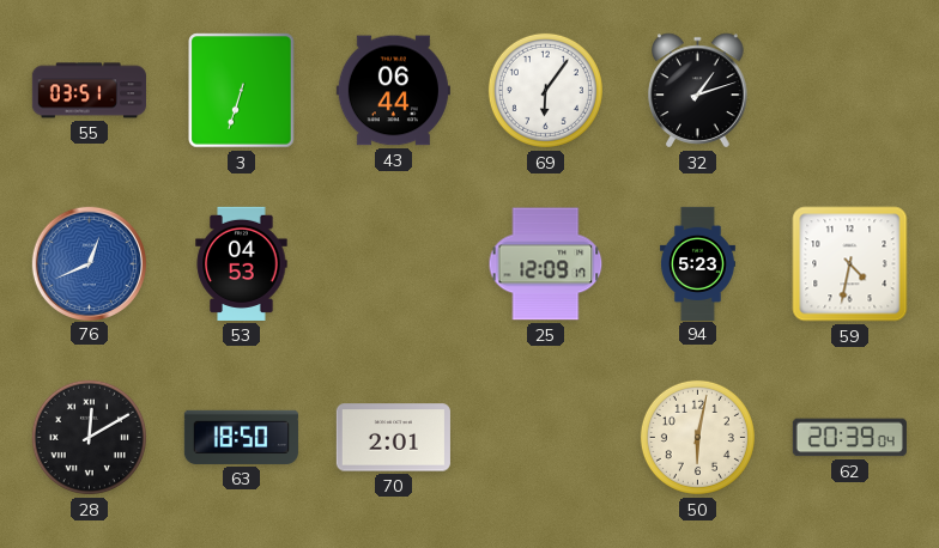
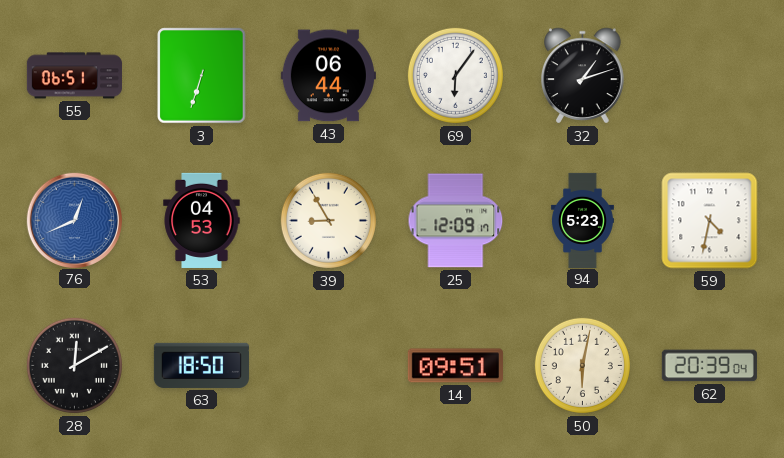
55: 03:51 -> 06:51 (74, 76)
39: none -> 8:55 (328, 220)
70: 2:01 -> none (393, 438)
14: none -> 09:51 (455, 366)
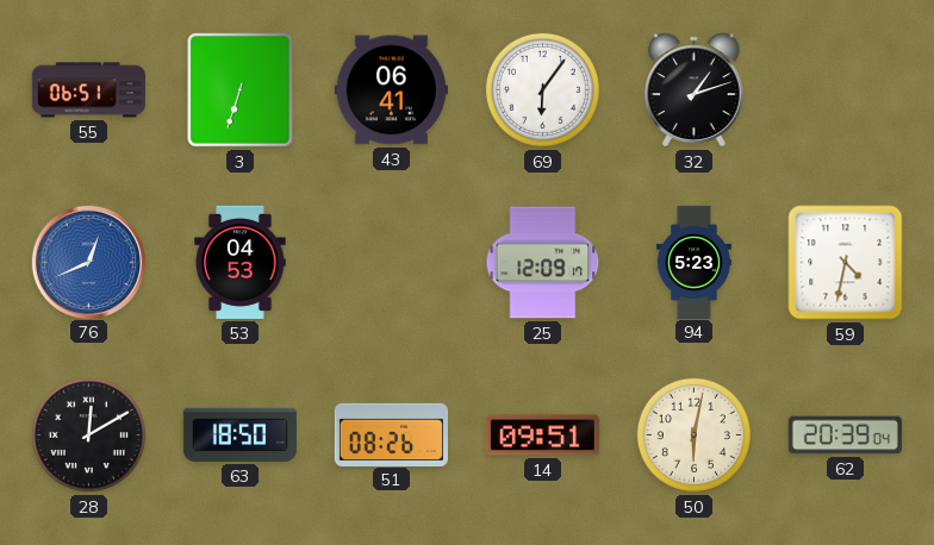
43: 06:44 -> 06:41 (391, 90)
39: 8:55 -> none (328, 220)
51: none -> 08:26 (391, 434)
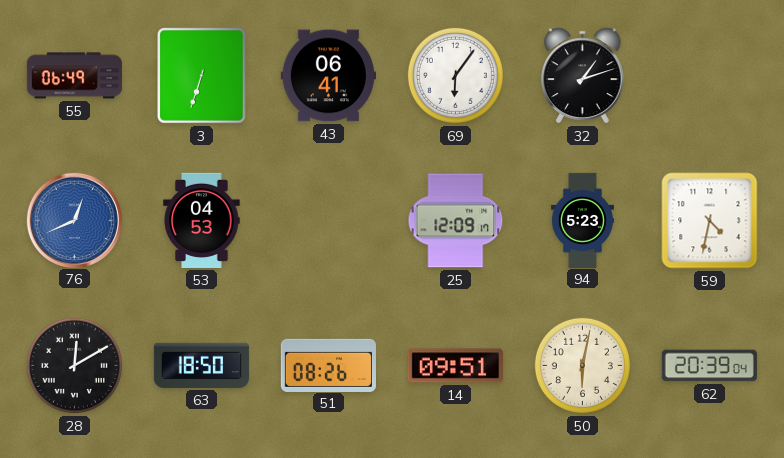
55: 06:51 -> 06:49 (74, 76)
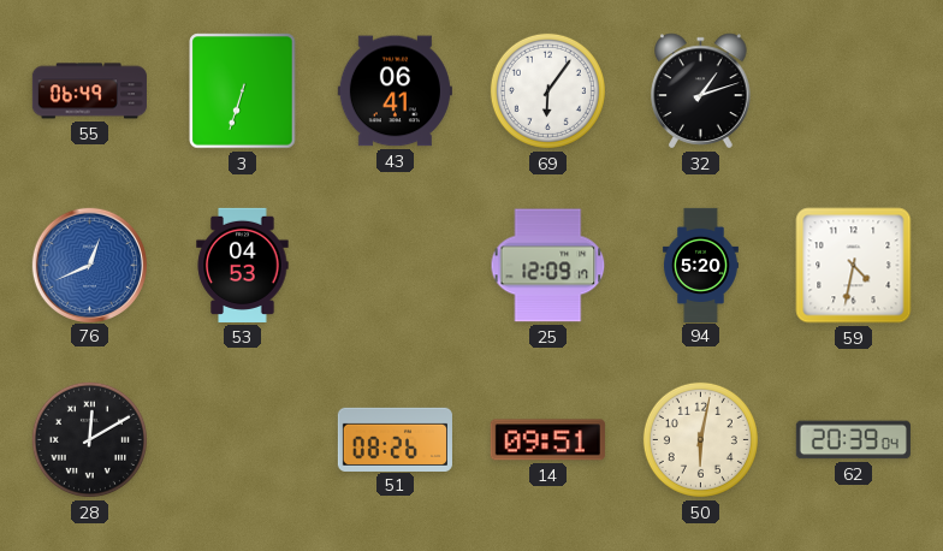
94: 5:23 -> 5:20 (700, 265)
63: 18:50 -> none (201, 365)
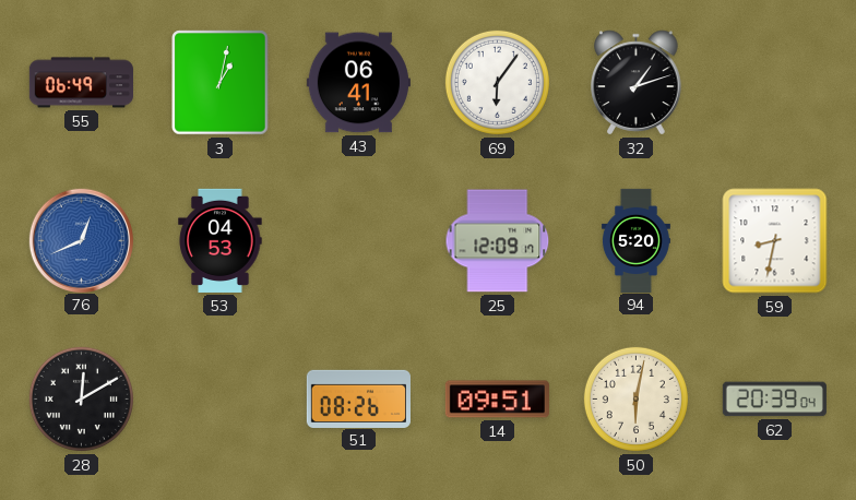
3: 6:33 -> 1:02 (221, 83)
59: 4:32 -> 8:32 (775, 241)
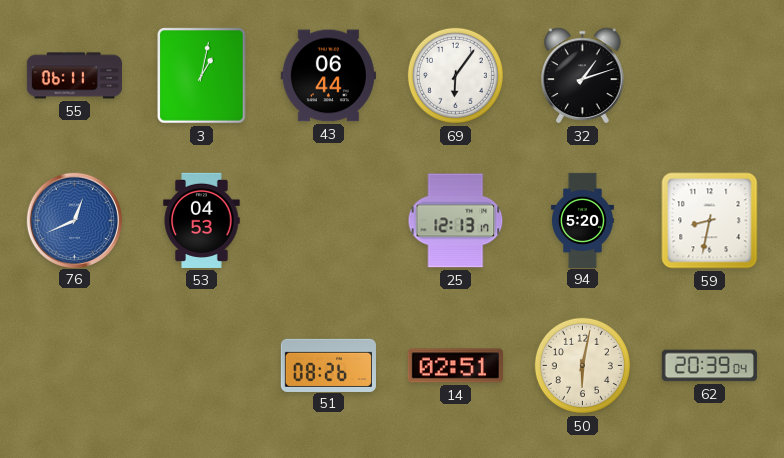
55: 06:49 -> 06:11 (74, 76)
43: 06:41 -> 06:44 (328, 76)
25: 12:09 -> 12:13 (456, 221)
28: 12:10 -> none (81, 398)
14: 09:51 -> 02:51 (455, 366)
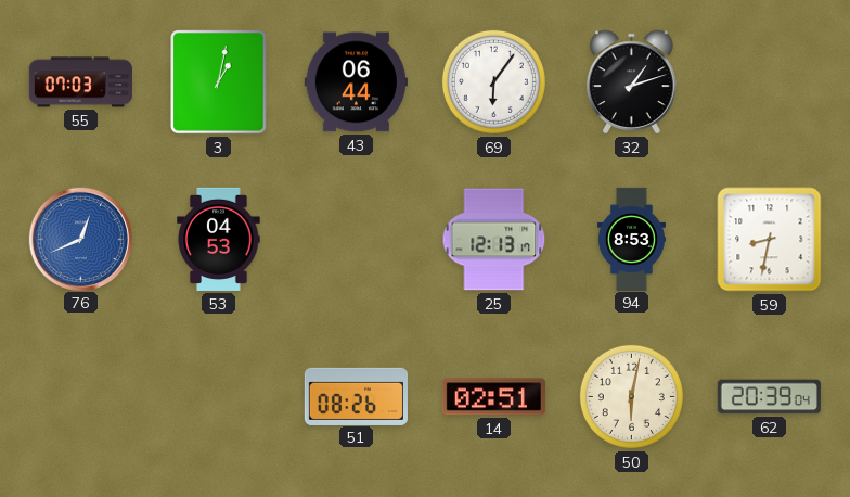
55: 06:11 -> 07:03 (80, 82)
94: 5:20 -> 8:53 (631, 239)
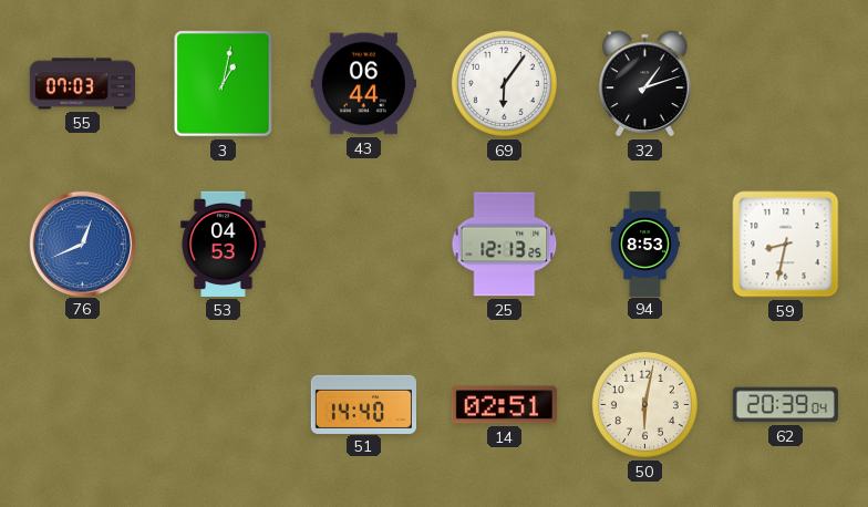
25: 12:13:17 -> 12:13:25 (505, 245)
51: 08:26 -> 14:40 (363, 404)
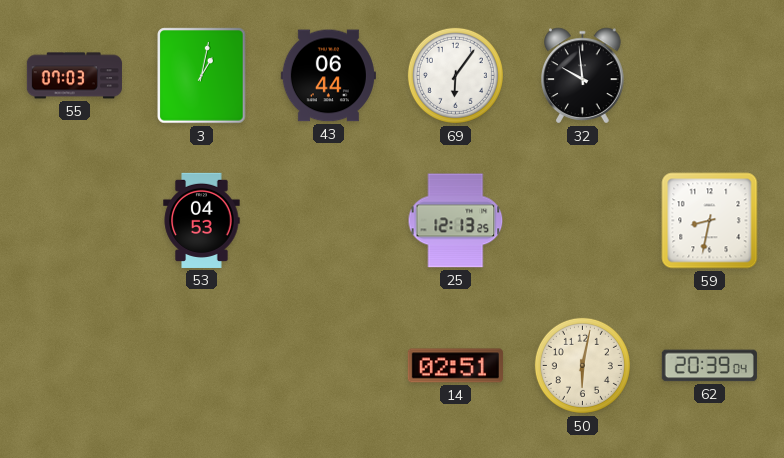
32: 1:12 -> 9:59 (583, 76)
76: 12:41 -> none (82, 244)
94: 8:53 -> none (644, 244)
51: 14:40 -> none (363, 404)
